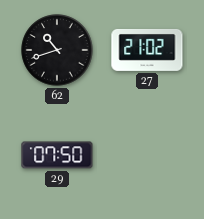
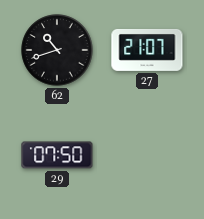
27: 21:02 -> 21:07 (147, 50)
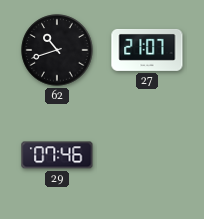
29: 07:50 -> 07:46 (57, 155)
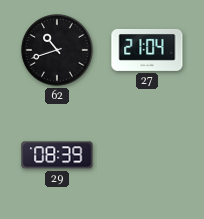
27: 21:07 -> 21:04 (147, 50)
29: 07:46 -> 08:39 (57, 155)
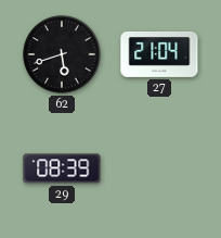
62: 10:42 -> 5:42 (62, 54)
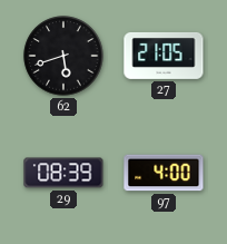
27: 21:04 -> 21:05 (164, 56)
97: none -> 4:00 (164, 173)
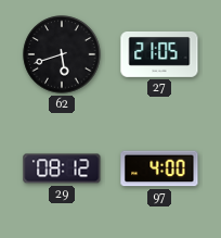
29: 08:39 -> 08:12 (62, 168)
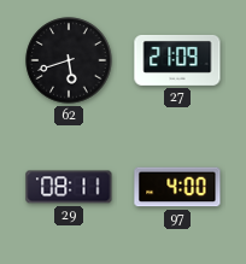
27: 21:05 -> 21:09 (177, 60)
29: 08:12 -> 08:11 (69, 187)
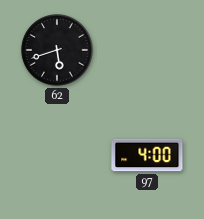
27: 21:09 -> none (177, 60)
29: 08:11 -> none (69, 187)
